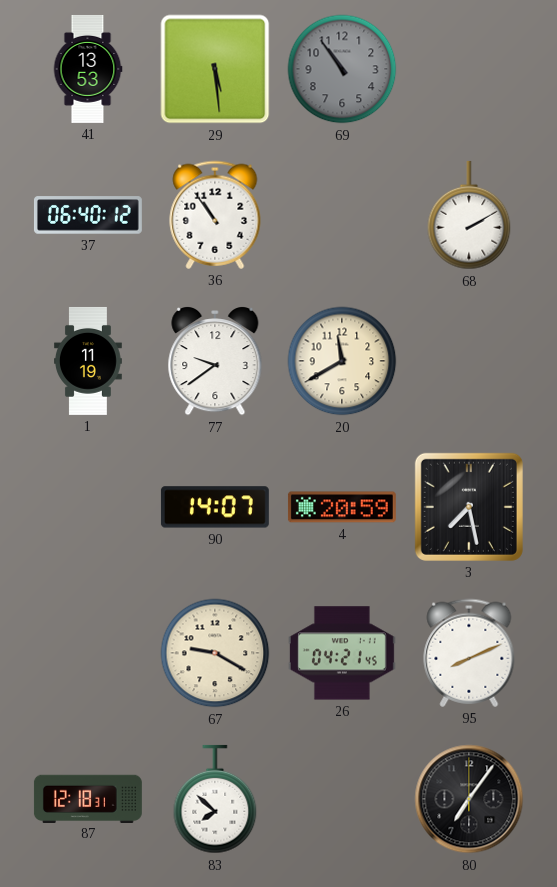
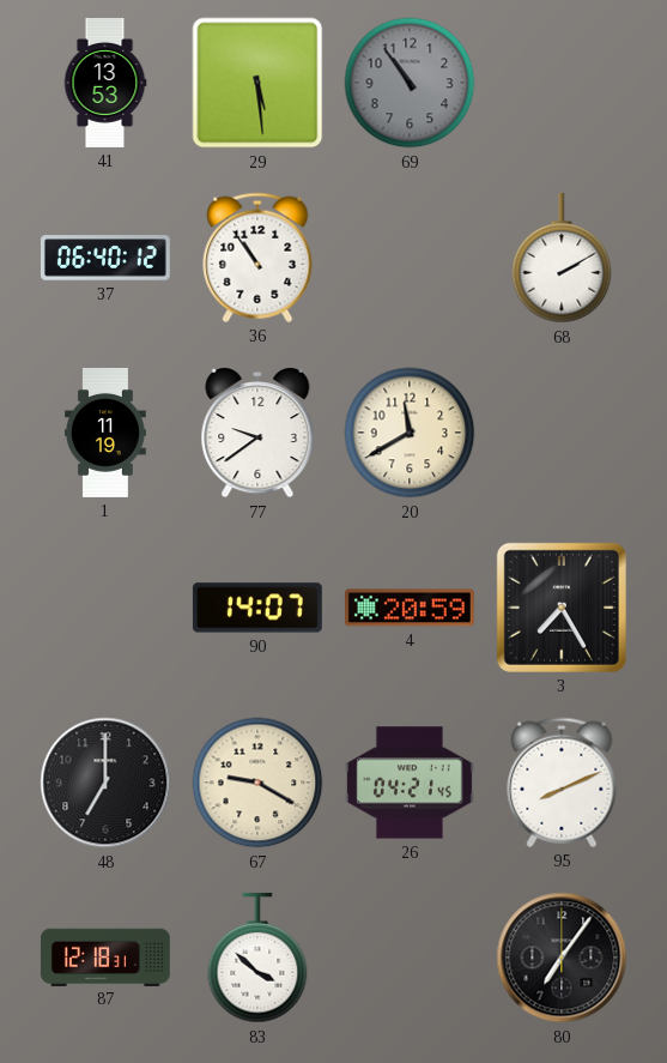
3: 7:28 -> 7:25 (562, 608)
48: none -> 7:00 (105, 783)
83: 7:52 -> 3:52 (257, 958)
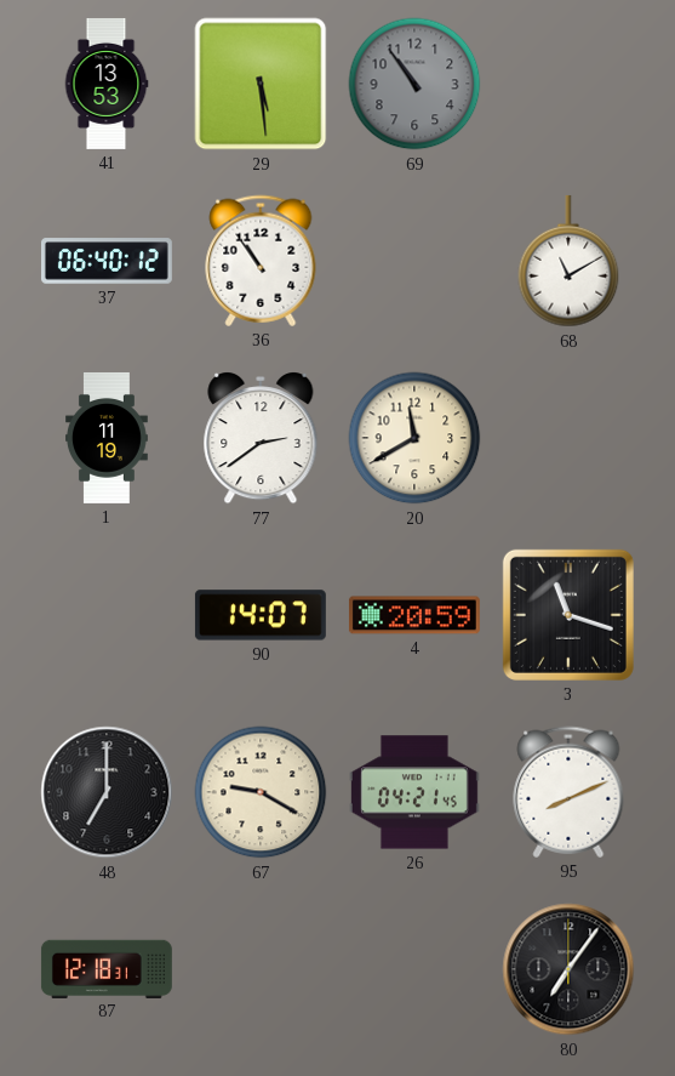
68: 2:10 -> 11:10 (568, 261)
77: 9:39 -> 2:39 (261, 439)
3: 7:25 -> 11:18 (568, 615)
83: 3:52 -> none (257, 958)
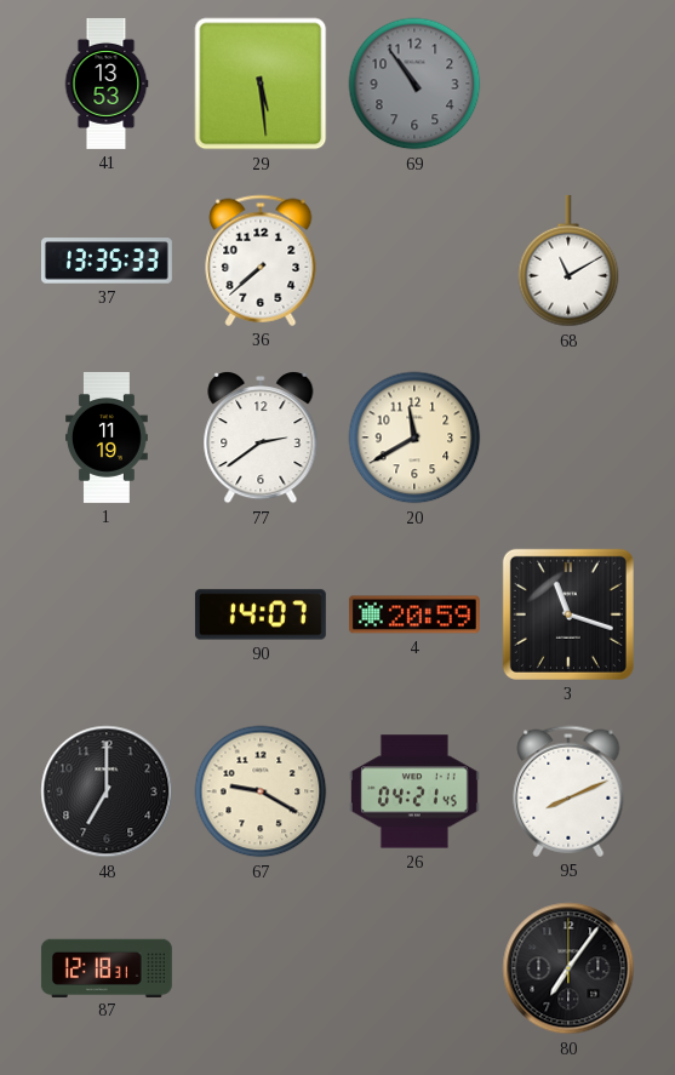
37: 06:40 -> 13:35 (107, 261)
36: 10:54 -> 7:38 (261, 261)
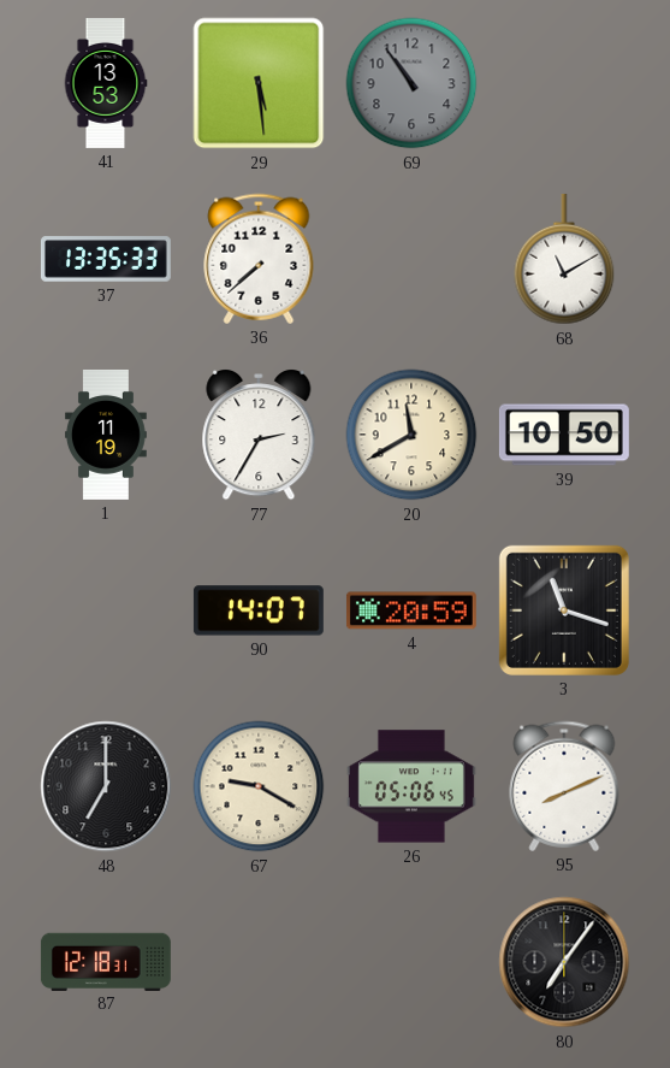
77: 2:39 -> 2:35 (259, 436)
39: none -> 10:50 (564, 435)
26: 04:21 -> 05:06 (411, 786)
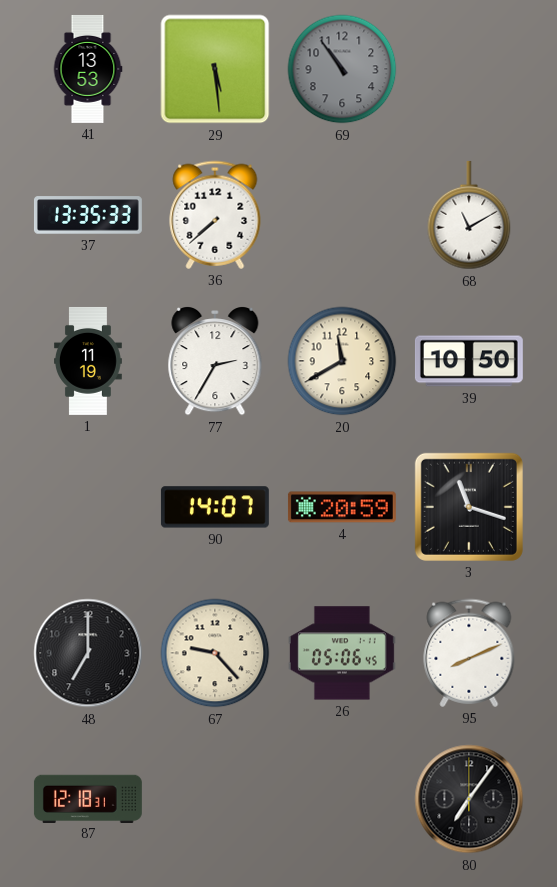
67: 9:20 -> 9:23 (215, 653)
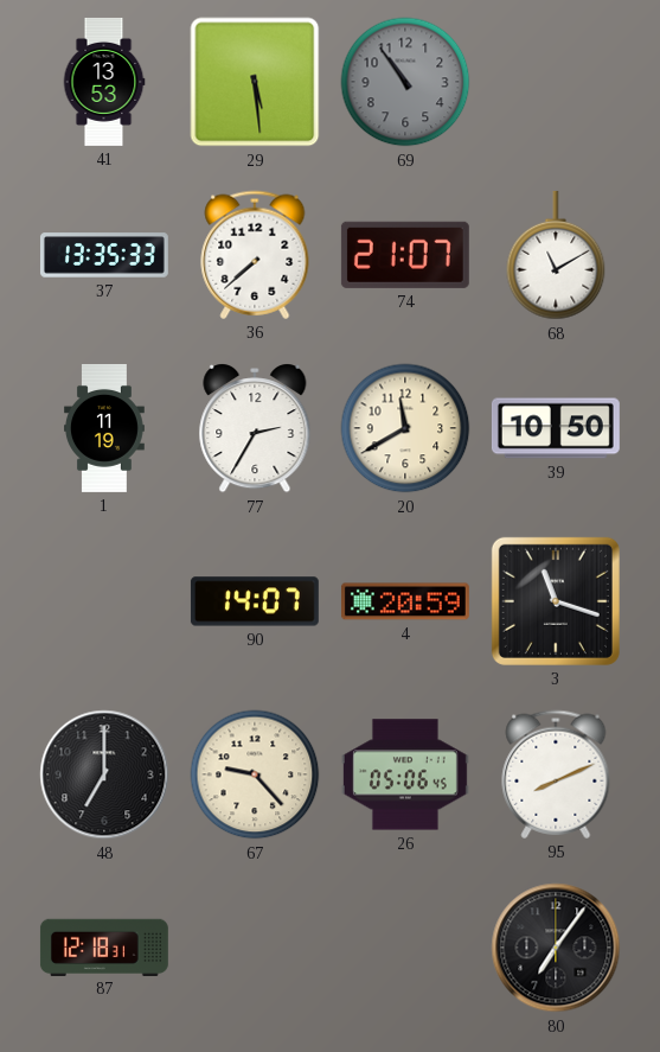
74: none -> 21:07 (405, 255)
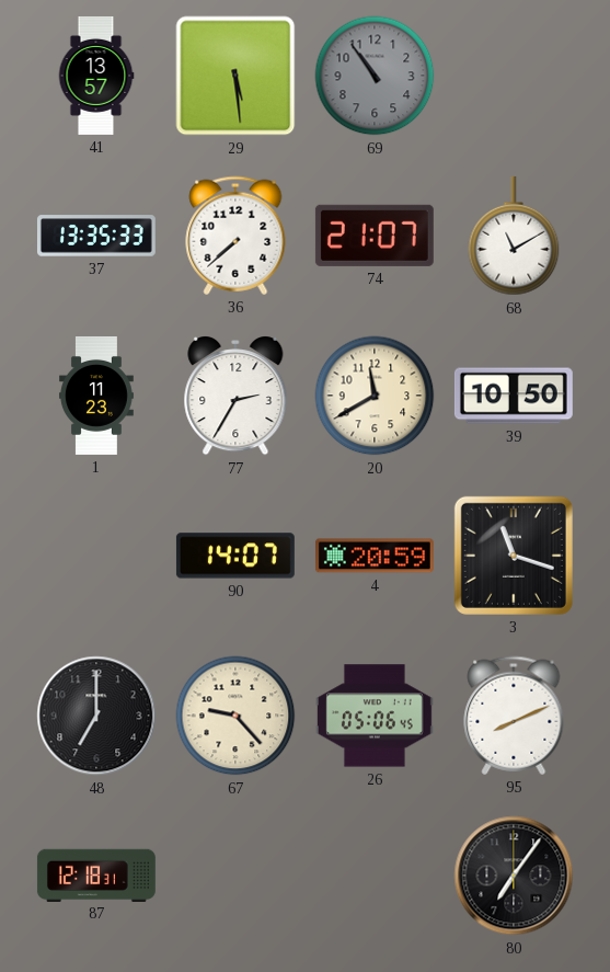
41: 13:53 -> 13:57 (96, 76)
1: 11:19 -> 11:23 (97, 396)
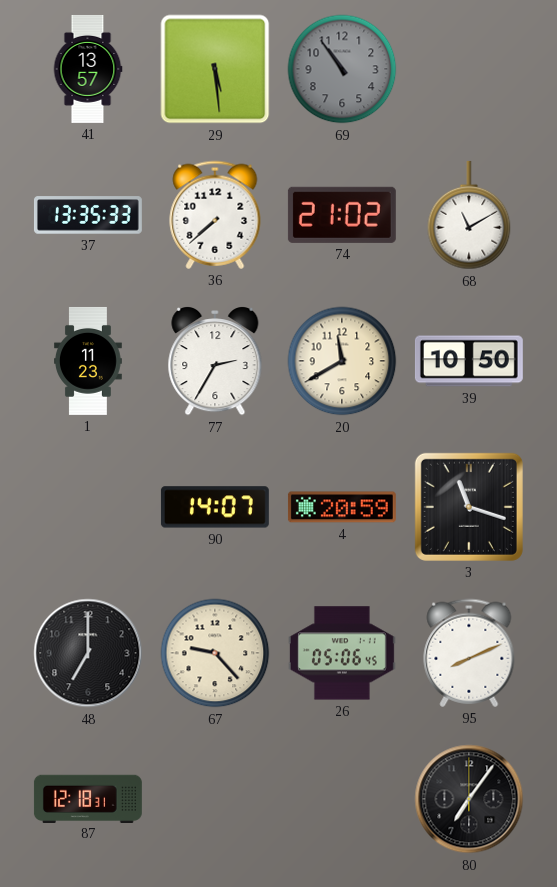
74: 21:07 -> 21:02 (342, 215)
